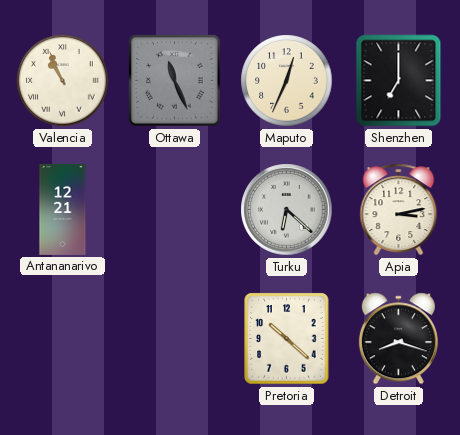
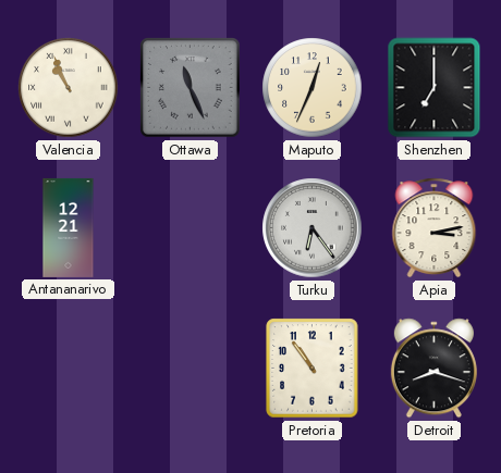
Turku: 6:22 -> 6:24 (313, 228)
Pretoria: 10:22 -> 10:54 (313, 369)
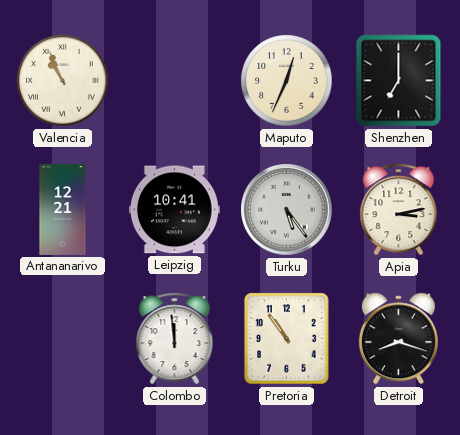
Ottawa: 11:26 -> none (191, 88)
Leipzig: none -> 10:41 (174, 210)
Turku: 6:24 -> 5:24 (287, 210)
Colombo: none -> 11:59 (175, 339)
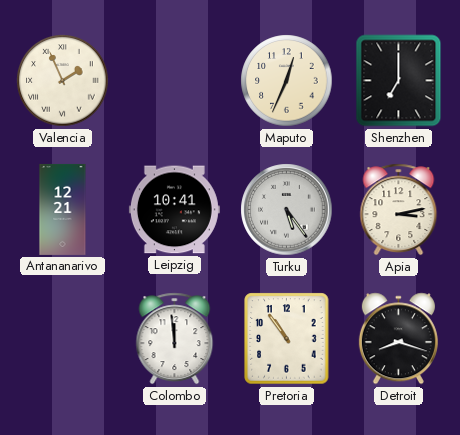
Valencia: 10:56 -> 1:56 (63, 81)
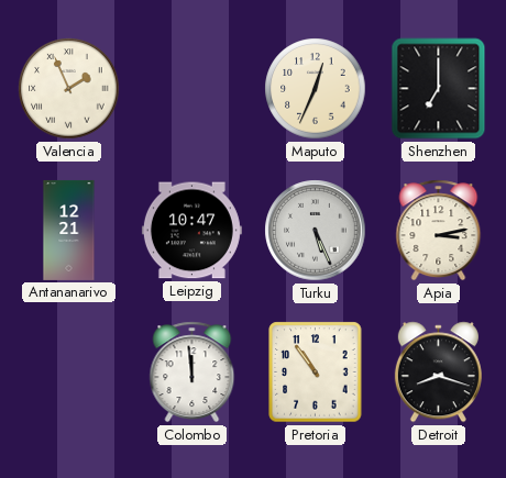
Leipzig: 10:41 -> 10:47 (191, 231)
Turku: 5:24 -> 5:26 (316, 231)
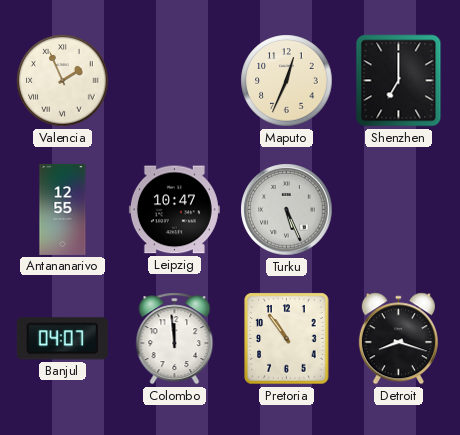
Antananarivo: 12:21 -> 12:55 (63, 209)
Apia: 3:13 -> none (439, 231)
Banjul: none -> 04:07 (62, 339)
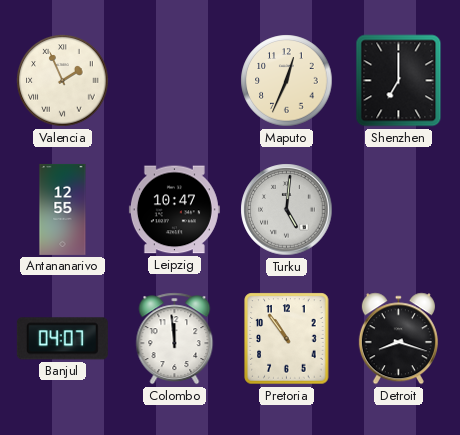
Turku: 5:26 -> 5:01 (287, 210)
